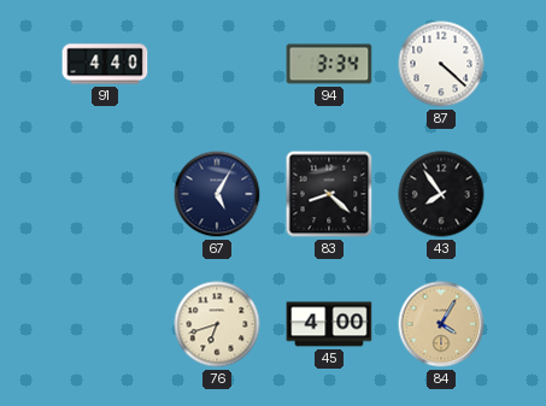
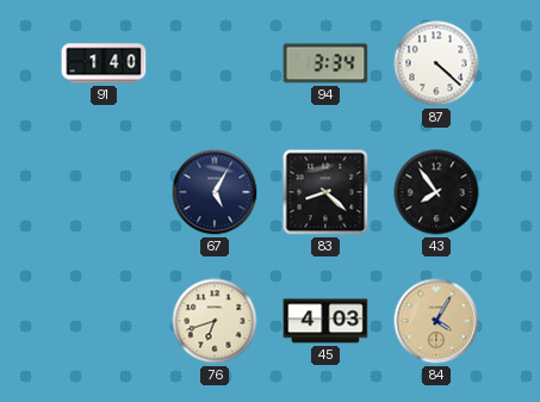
91: 4:40 -> 1:40 (104, 63)
45: 4:00 -> 4:03 (325, 321)
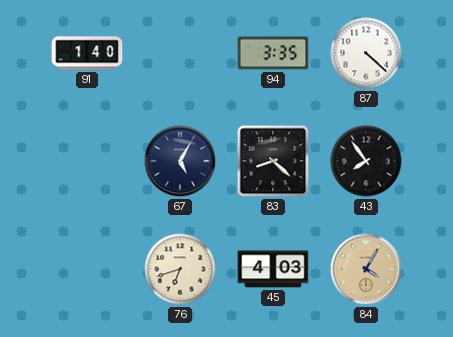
94: 3:34 -> 3:35 (273, 53)
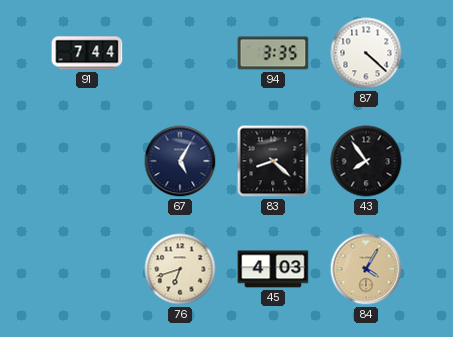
91: 1:40 -> 7:44 (87, 53)
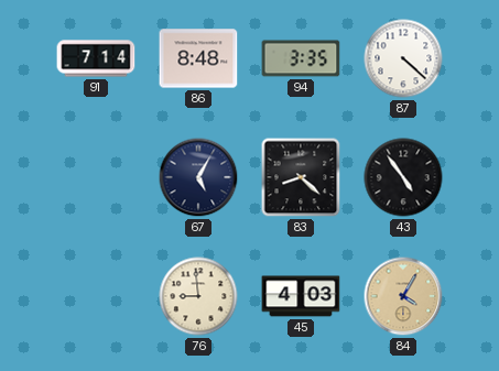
91: 7:44 -> 7:14 (96, 58)
86: none -> 8:48 (198, 58)
43: 7:54 -> 4:54 (403, 177)
76: 6:42 -> 8:59 (198, 296)
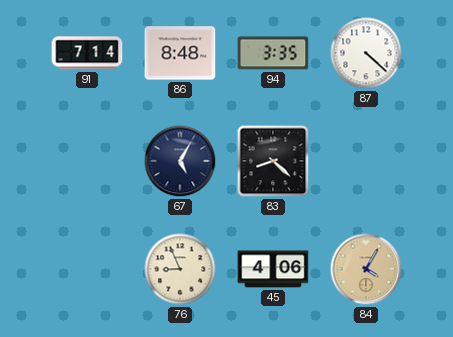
43: 4:54 -> none (403, 177)
76: 8:59 -> 8:56 (180, 269)
45: 4:03 -> 4:06 (273, 269)
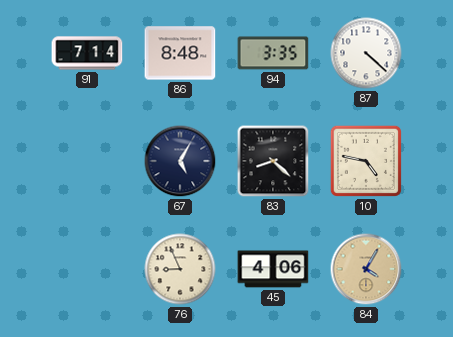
10: none -> 4:47 (366, 161)
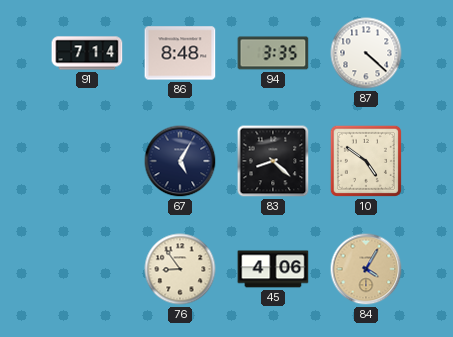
10: 4:47 -> 4:51 (366, 161)
76: 8:56 -> 8:54 (180, 269)
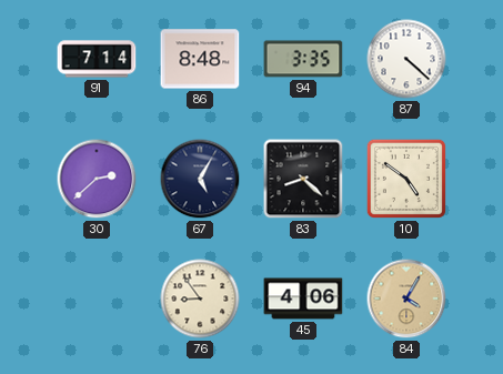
30: none -> 2:38 (97, 179)
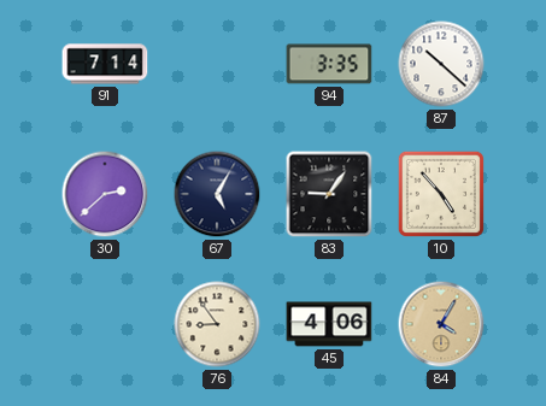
86: 8:48 -> none (200, 59)
87: 4:22 -> 10:22 (441, 64)
83: 8:22 -> 9:06 (329, 194)
10: 4:51 -> 4:53 (441, 194)
